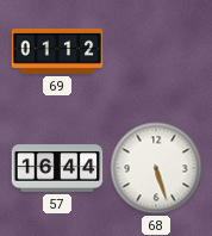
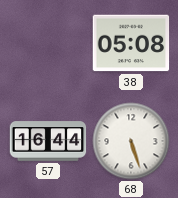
69: 01:12 -> none (57, 51)
38: none -> 05:08 (131, 43)
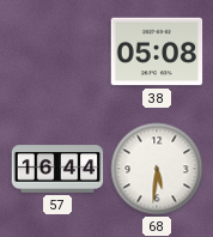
68: 5:27 -> 5:31 (157, 169)
